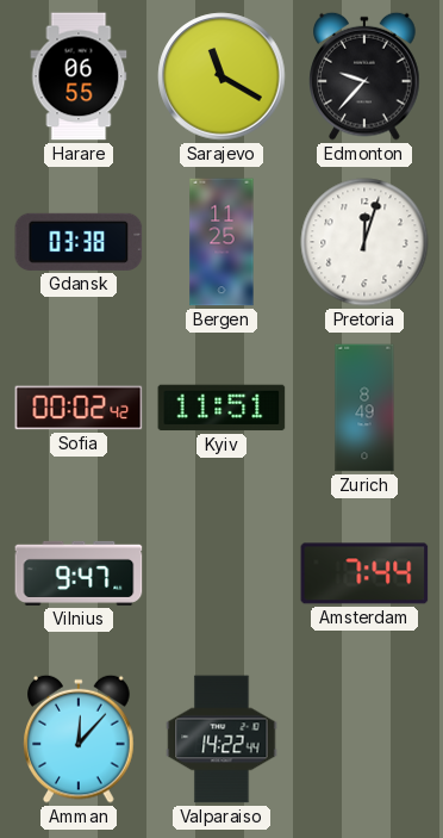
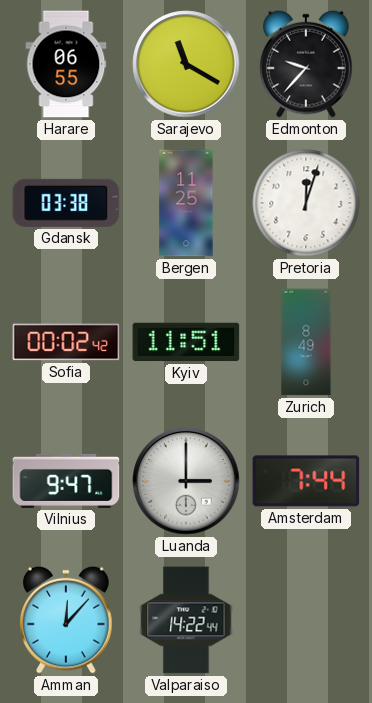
Luanda: none -> 3:00 (186, 481)
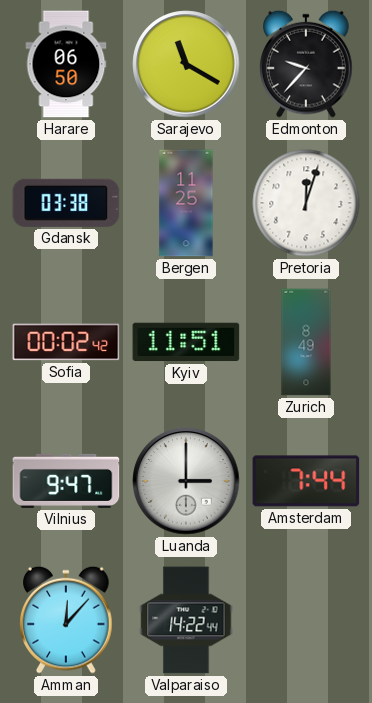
Harare: 06:55 -> 06:50 (66, 64)
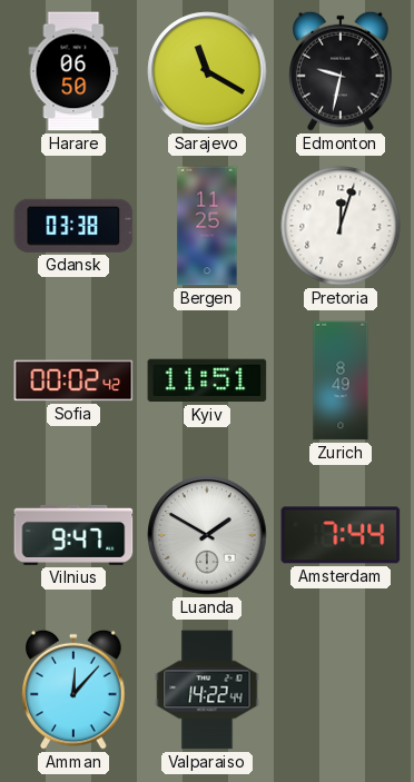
Edmonton: 9:37 -> 9:32 (341, 71)
Luanda: 3:00 -> 1:50 (207, 535)
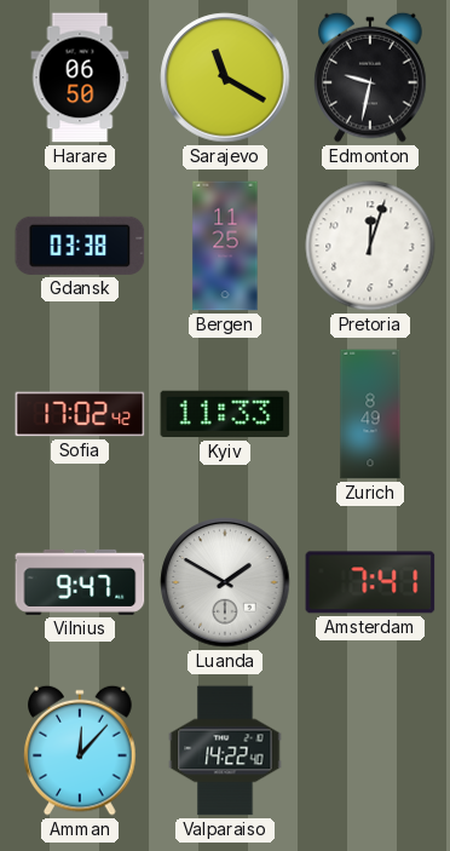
Sofia: 00:02 -> 17:02 (80, 414)
Kyiv: 11:51 -> 11:33 (225, 414)
Amsterdam: 7:44 -> 7:41 (370, 582)
Valparaiso: 14:22:44 -> 14:22:40 (225, 751)
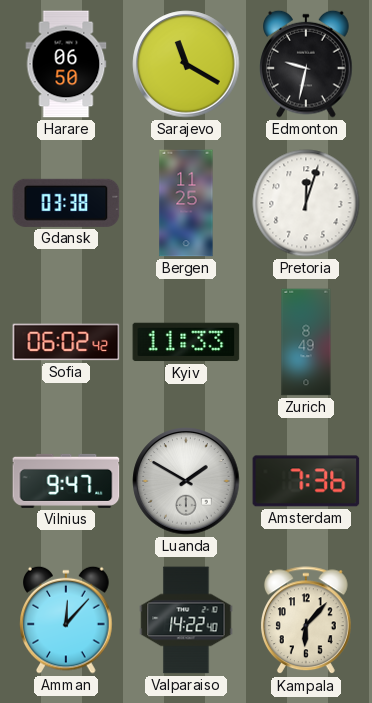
Sofia: 17:02 -> 06:02 (66, 342)
Amsterdam: 7:41 -> 7:36 (306, 481)
Kampala: none -> 6:07 (306, 621)
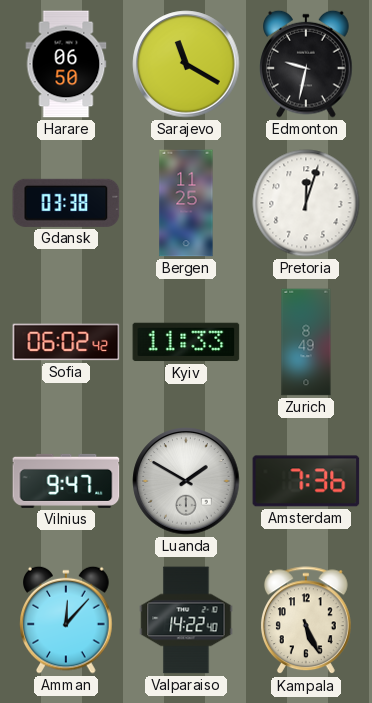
Kampala: 6:07 -> 5:26 (306, 621)
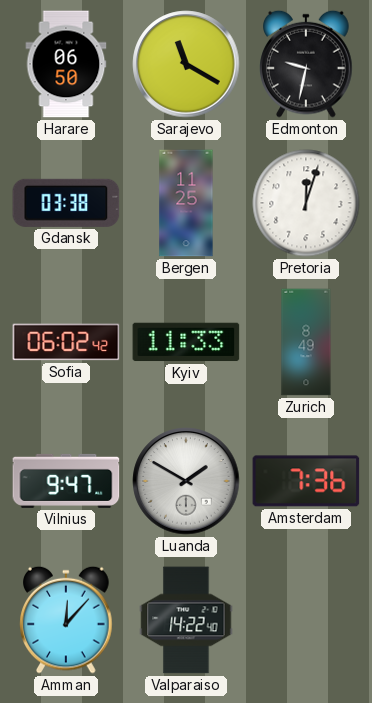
Kampala: 5:26 -> none (306, 621)
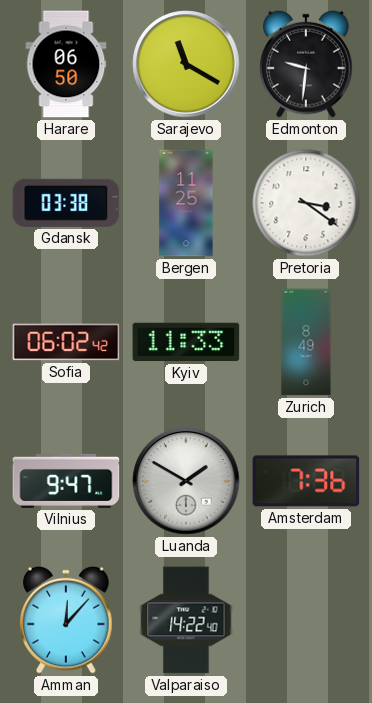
Edmonton: 9:32 -> 9:31 (306, 64)
Pretoria: 12:03 -> 3:21 (306, 203)
